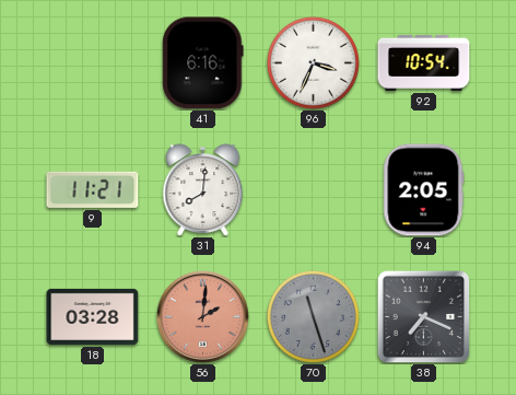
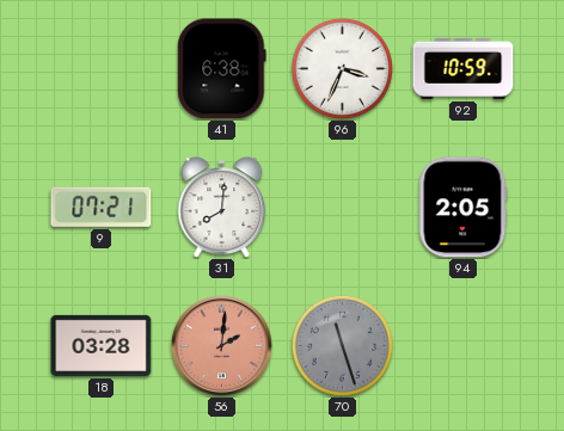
41: 6:16 -> 6:38 (222, 69)
92: 10:54 -> 10:59 (464, 68)
9: 11:21 -> 07:21 (102, 207)
38: 7:19 -> none (423, 316)
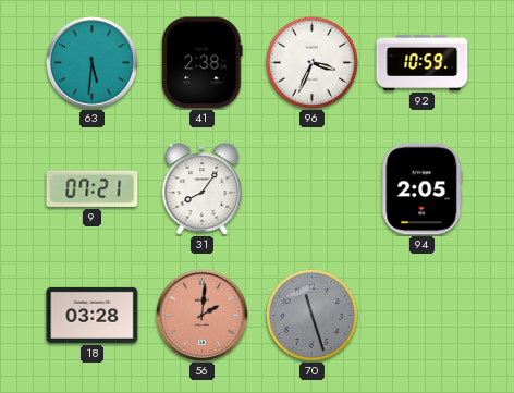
63: none -> 5:31 (91, 62)
41: 6:38 -> 2:38 (203, 63)
31: 8:01 -> 8:06 (203, 189)
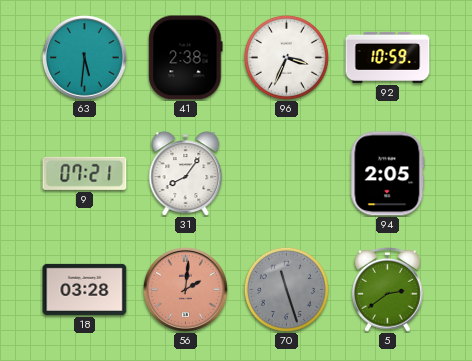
5: none -> 2:39 (388, 289)
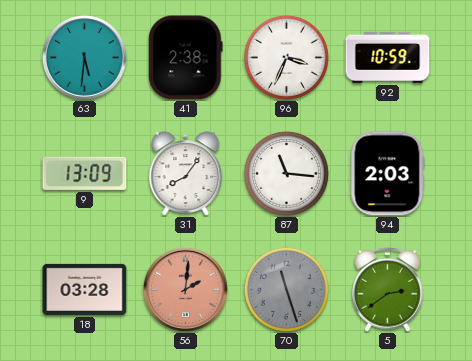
9: 07:21 -> 13:09 (85, 173)
87: none -> 11:16 (286, 173)
94: 2:05 -> 2:03 (388, 174)
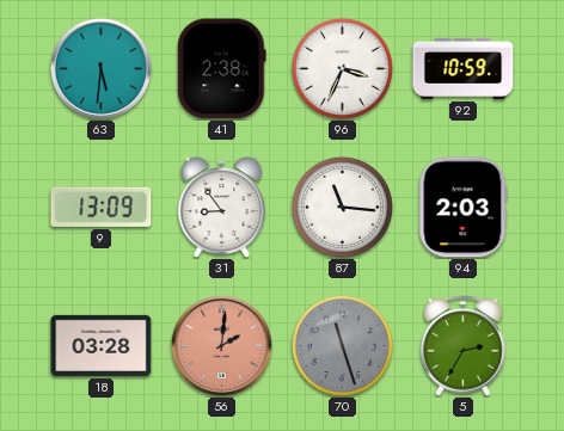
31: 8:06 -> 8:54 (222, 208)
5: 2:39 -> 2:35 (464, 345)
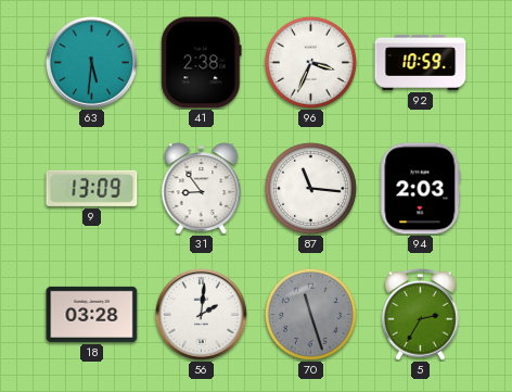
56 dial: salmon -> white (201, 314)
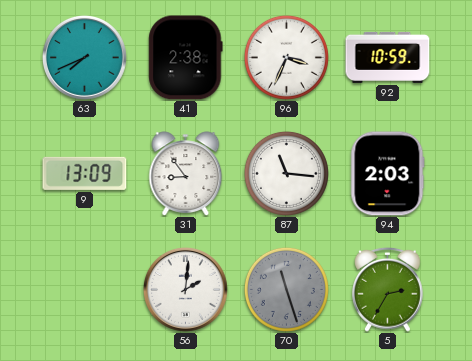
63: 5:31 -> 7:41 (84, 57)
18: 03:28 -> none (92, 314)
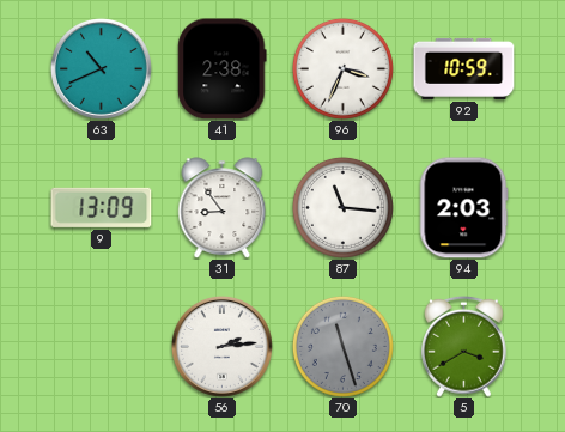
63: 7:41 -> 10:41 (101, 68)
56: 2:01 -> 2:14 (221, 346)
5: 2:35 -> 3:40 (464, 346)
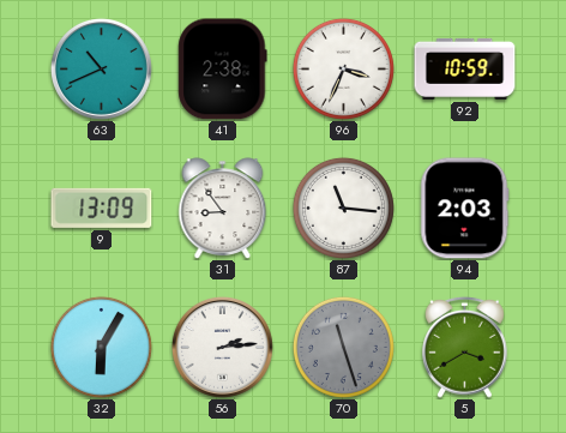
32: none -> 6:05 (101, 347)
